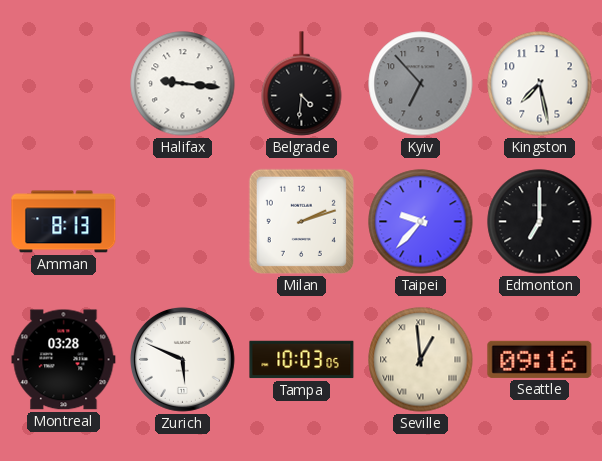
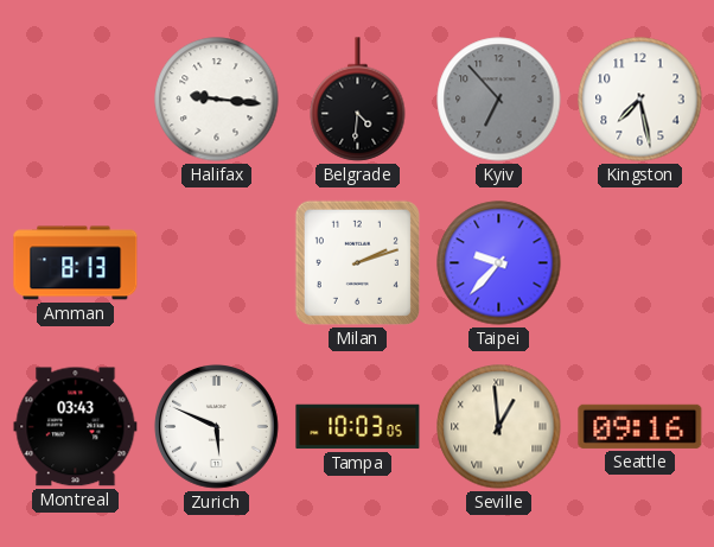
Edmonton: 7:00 -> none (540, 222)
Montreal: 03:28 -> 03:43 (76, 427)
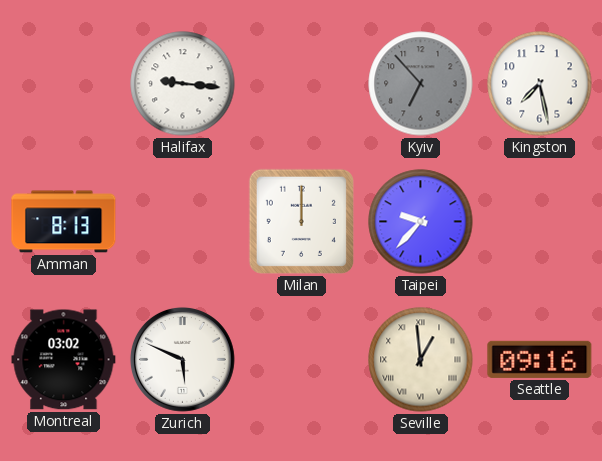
Belgrade: 4:31 -> none (358, 100)
Milan: 2:12 -> 12:00 (301, 221)
Montreal: 03:43 -> 03:02 (64, 360)
Tampa: 10:03 -> none (358, 427)
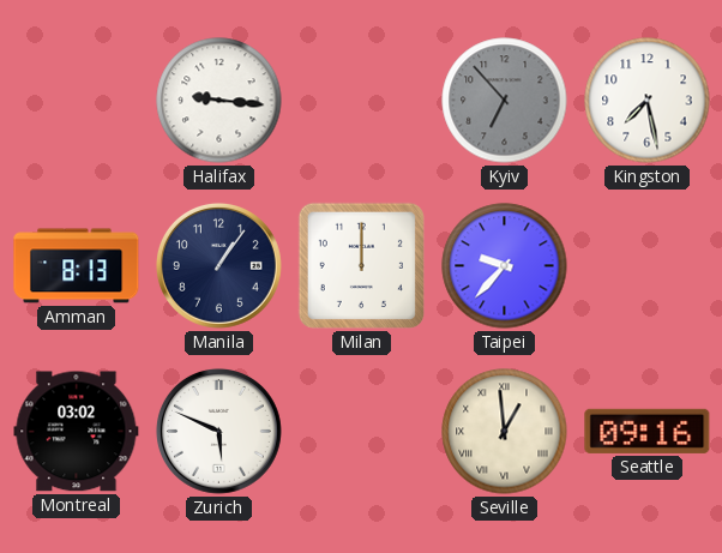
Manila: none -> 1:06 (218, 265)
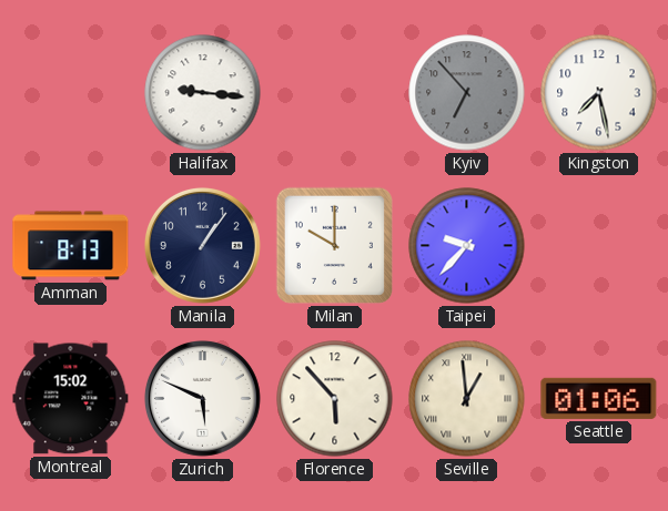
Milan: 12:00 -> 10:00 (334, 245)
Montreal: 03:02 -> 15:02 (71, 399)
Florence: none -> 5:53 (335, 399)
Seattle: 09:16 -> 01:06 (599, 398)
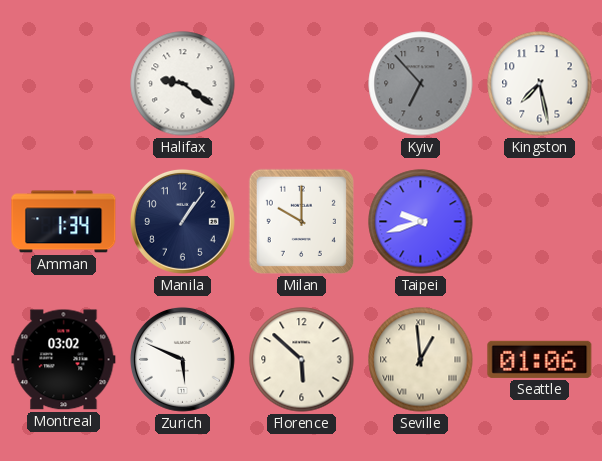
Halifax: 9:16 -> 9:21 (183, 84)
Amman: 8:13 -> 1:34 (64, 222)
Taipei: 9:37 -> 9:42 (421, 222)
Montreal: 15:02 -> 03:02 (64, 360)
Florence: 5:53 -> 5:52 (302, 360)
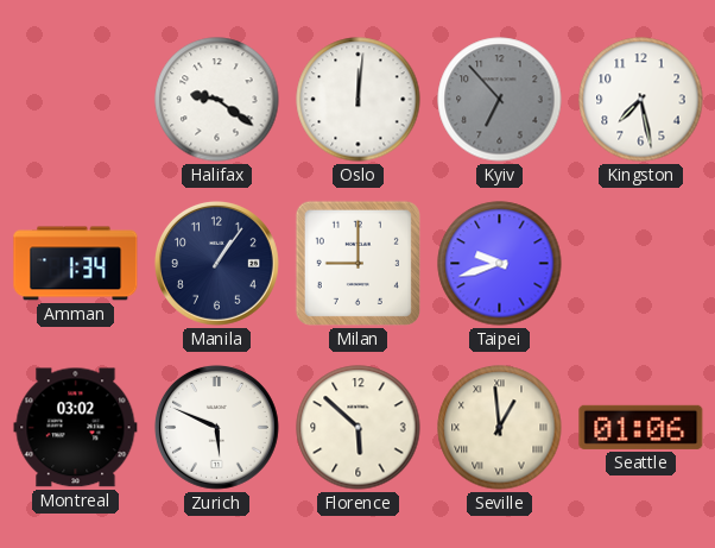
Oslo: none -> 12:01 (359, 100)
Milan: 10:00 -> 9:00 (357, 263)
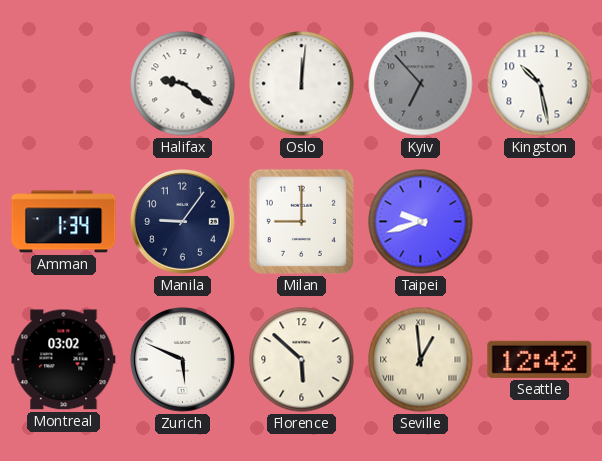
Kingston: 7:28 -> 10:28 (540, 84)
Manila: 1:06 -> 9:06 (182, 221)
Seattle: 01:06 -> 12:42 (540, 359)
